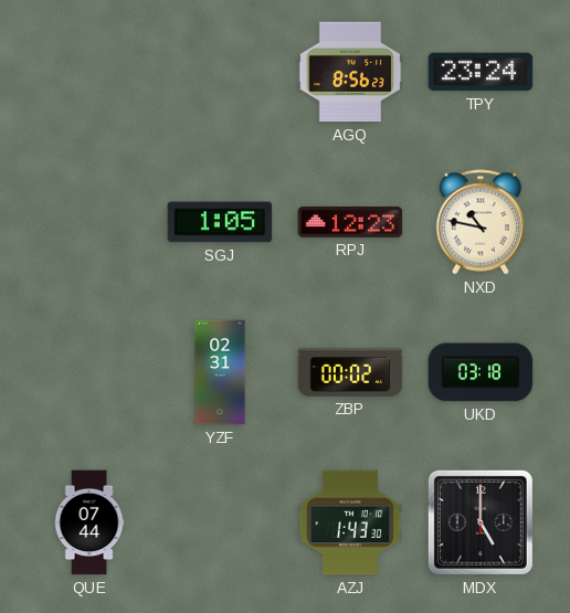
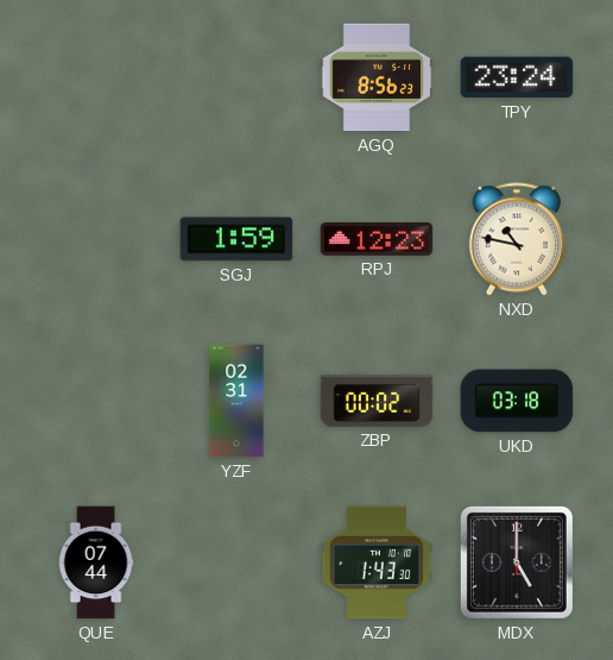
SGJ: 1:05 -> 1:59 (236, 239)
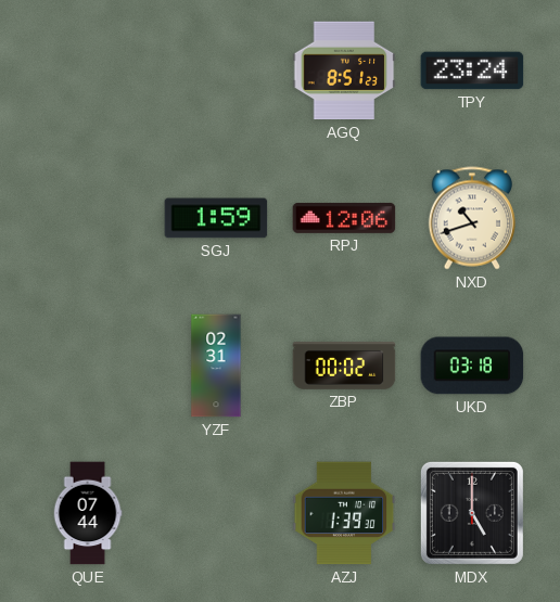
AGQ: 8:56 -> 8:51 (344, 71)
RPJ: 12:23 -> 12:06 (344, 218)
NXD: 10:47 -> 10:42 (472, 218)
AZJ: 1:43 -> 1:39 (344, 513)
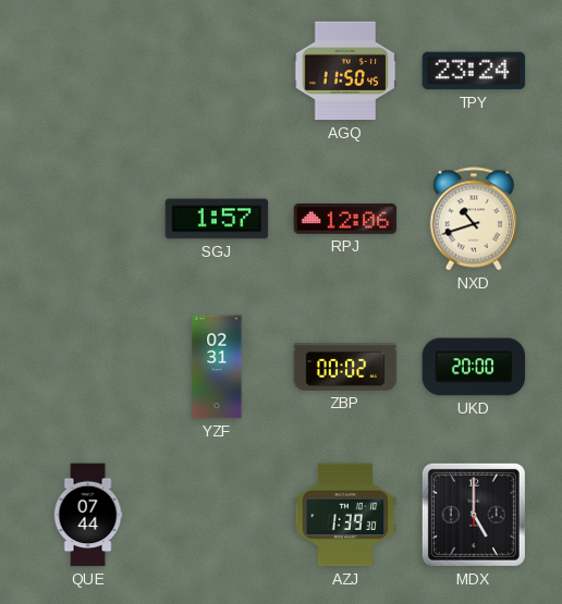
AGQ: 8:51 -> 11:50 (345, 71)
SGJ: 1:59 -> 1:57 (217, 219)
UKD: 03:18 -> 20:00 (474, 367)
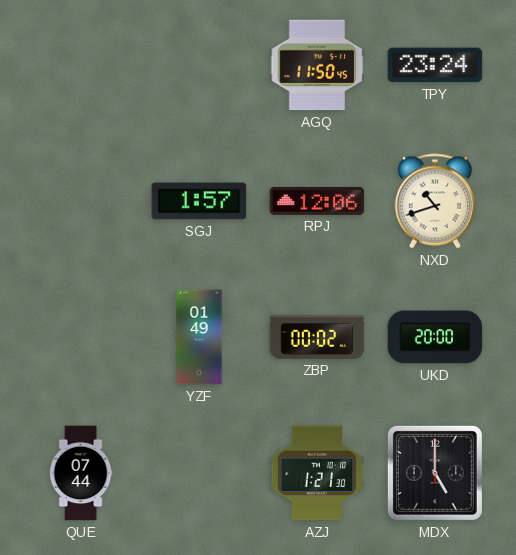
YZF: 02:31 -> 01:49 (199, 337)
AZJ: 1:39 -> 1:21 (317, 473)
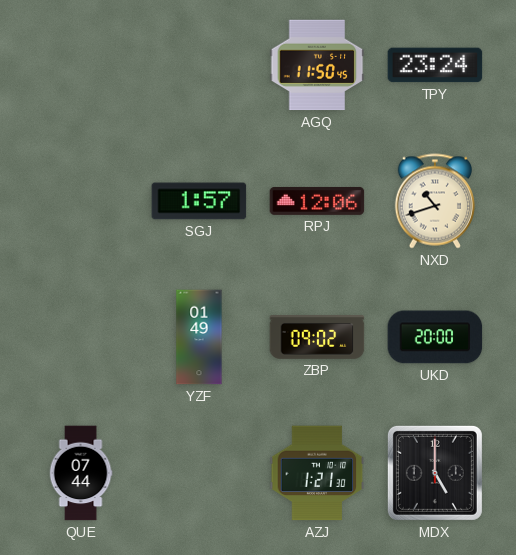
ZBP: 00:02 -> 09:02 (317, 337)
